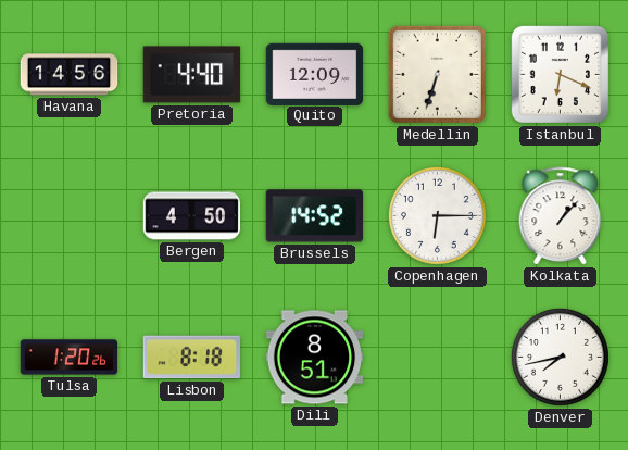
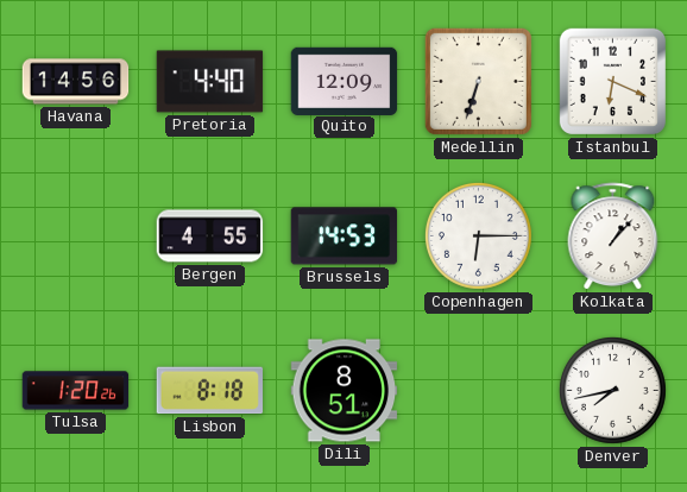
Bergen: 4:50 -> 4:55 (210, 236)
Brussels: 14:52 -> 14:53 (345, 236)
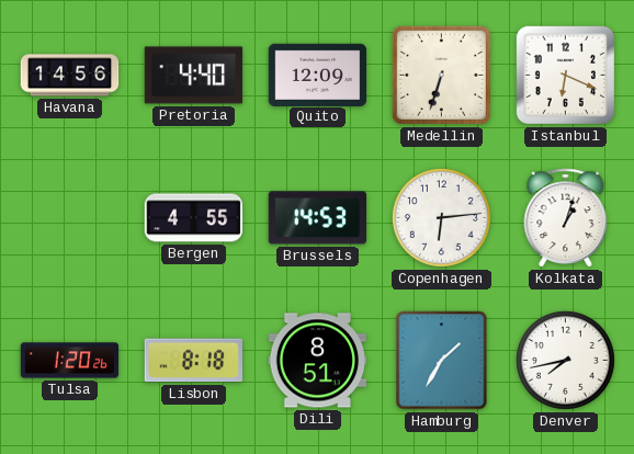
Copenhagen: 6:15 -> 6:14 (441, 217)
Kolkata: 1:07 -> 1:03 (566, 218)
Hamburg: none -> 1:35 (442, 361)
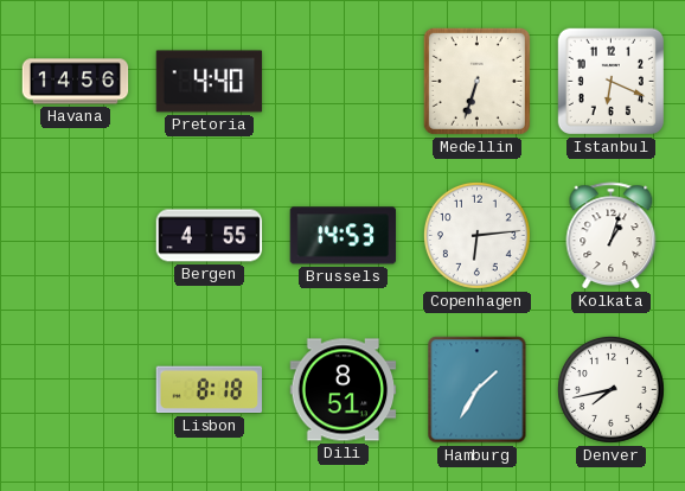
Quito: 12:09 -> none (318, 75)
Tulsa: 1:20 -> none (70, 361)
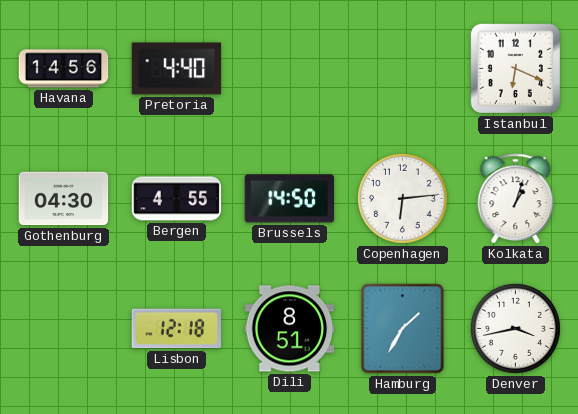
Medellin: 6:33 -> none (476, 81)
Gothenburg: none -> 04:30 (64, 199)
Brussels: 14:53 -> 14:50 (290, 199)
Lisbon: 8:18 -> 12:18 (177, 329)
Denver: 7:43 -> 3:43 (515, 328)
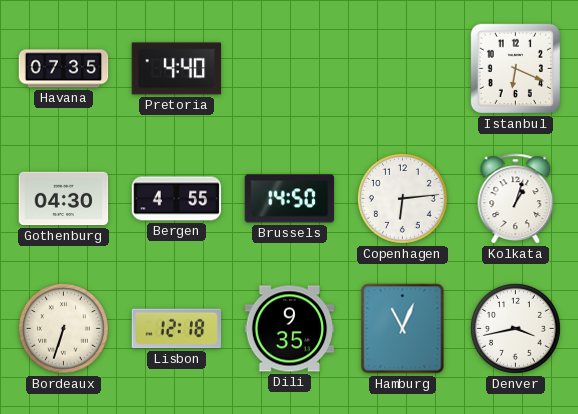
Havana: 14:56 -> 07:35 (64, 69)
Bordeaux: none -> 6:33 (63, 328)
Dili: 8:51 -> 9:35 (290, 329)
Hamburg: 1:35 -> 11:04 (403, 329)
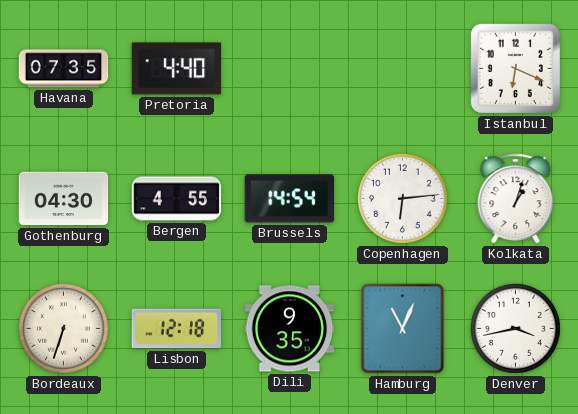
Brussels: 14:50 -> 14:54 (290, 199)
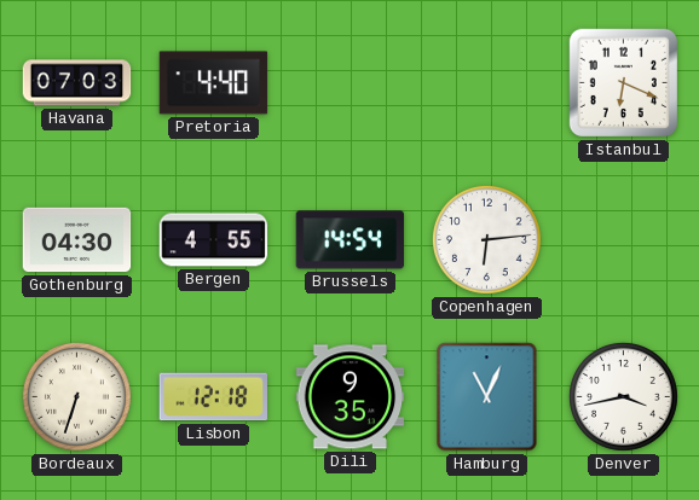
Havana: 07:35 -> 07:03 (77, 83)
Kolkata: 1:03 -> none (516, 199)
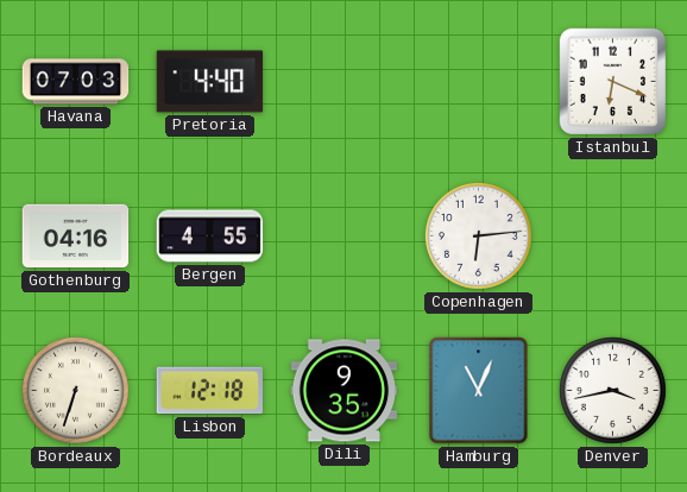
Gothenburg: 04:30 -> 04:16 (76, 236)
Brussels: 14:54 -> none (351, 240)
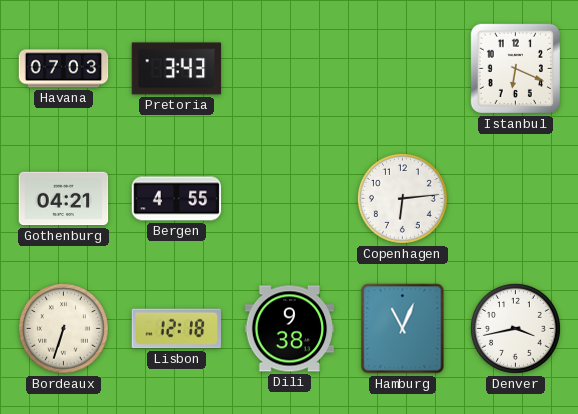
Pretoria: 4:40 -> 3:43 (177, 69)
Gothenburg: 04:16 -> 04:21 (64, 199)
Dili: 9:35 -> 9:38 (290, 329)
